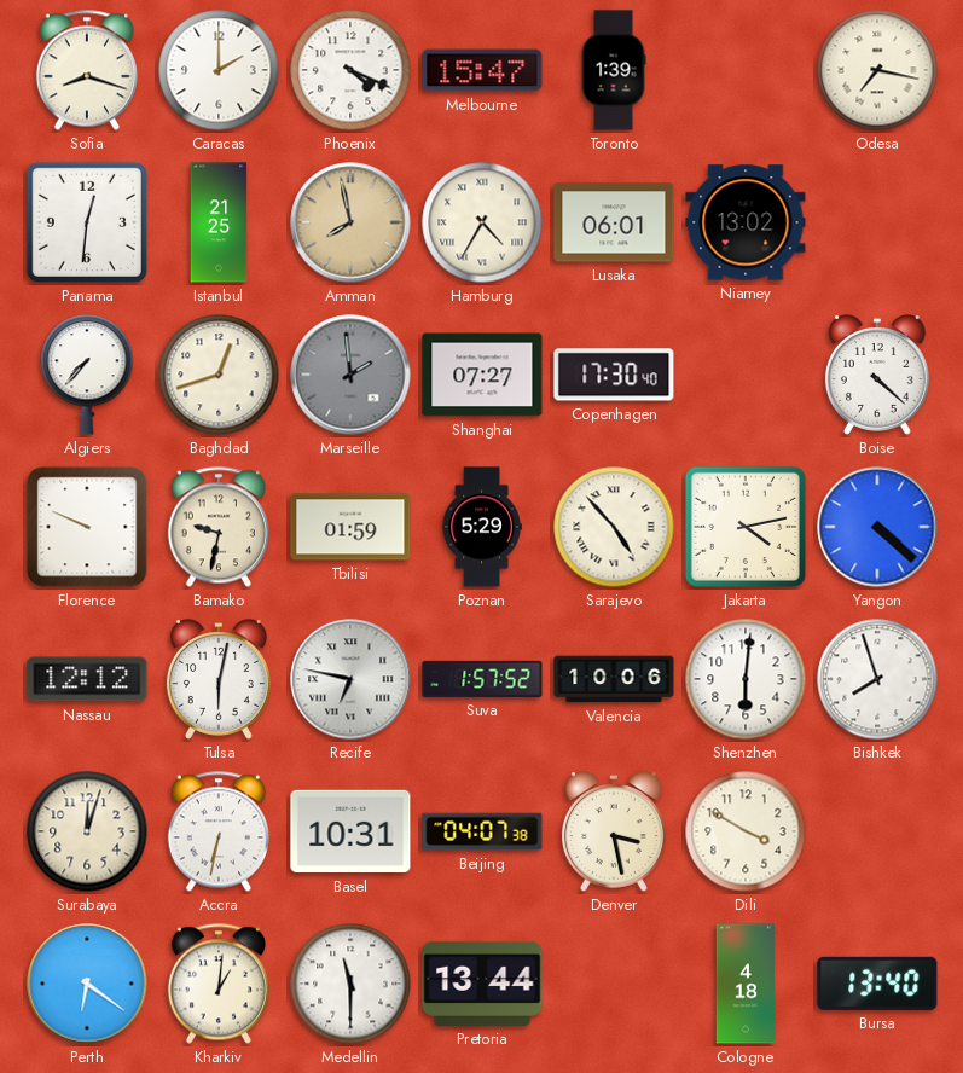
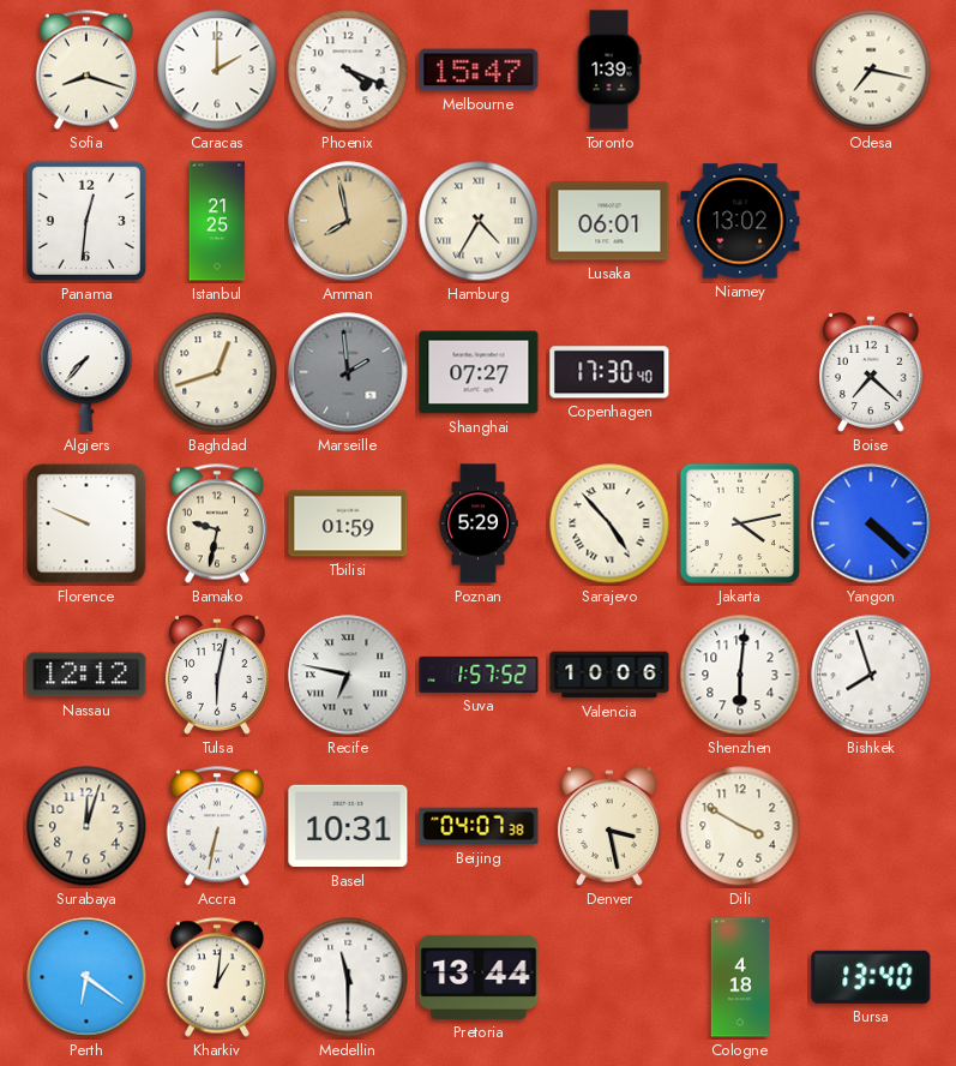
Boise: 4:22 -> 7:22 (871, 372)
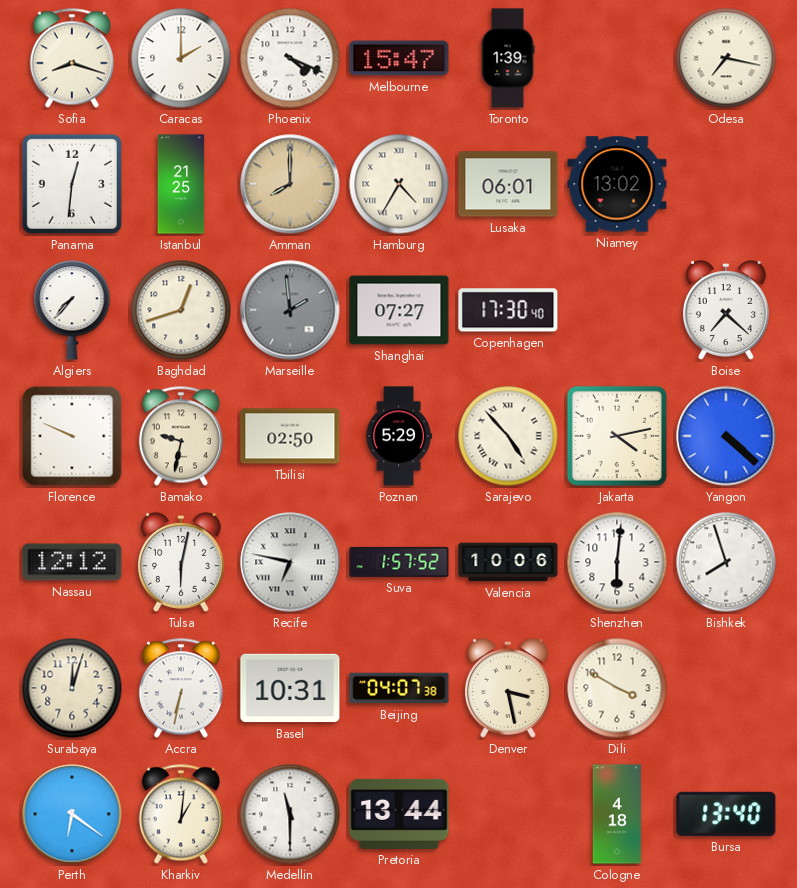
Amman: 7:58 -> 8:00 (290, 184)
Tbilisi: 01:59 -> 02:50 (290, 436)
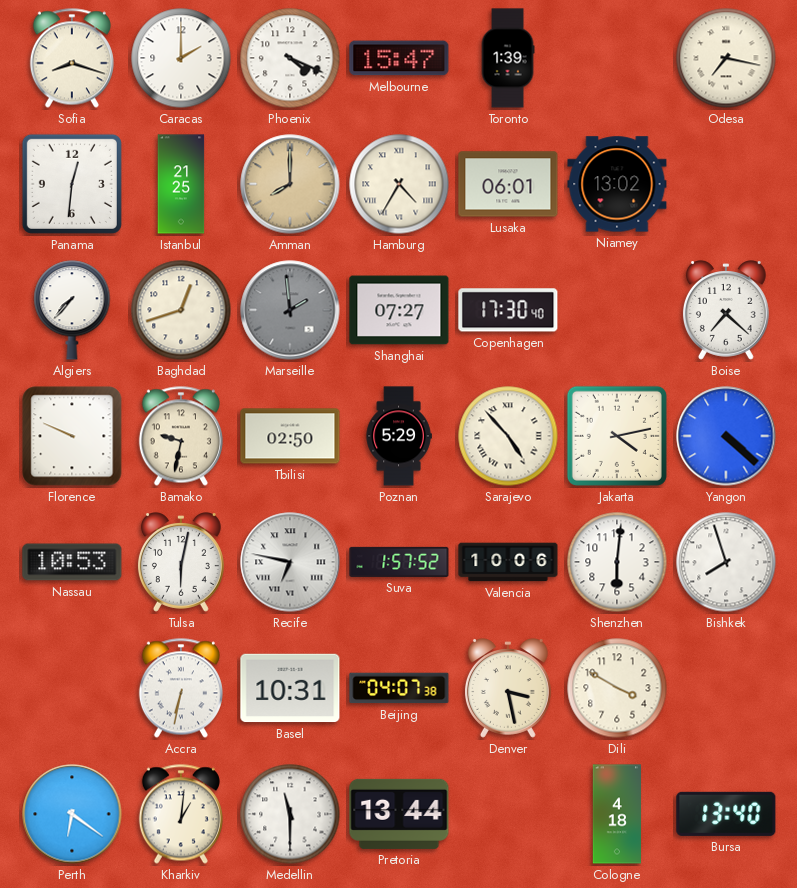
Nassau: 12:12 -> 10:53 (72, 562)
Surabaya: 12:03 -> none (72, 688)
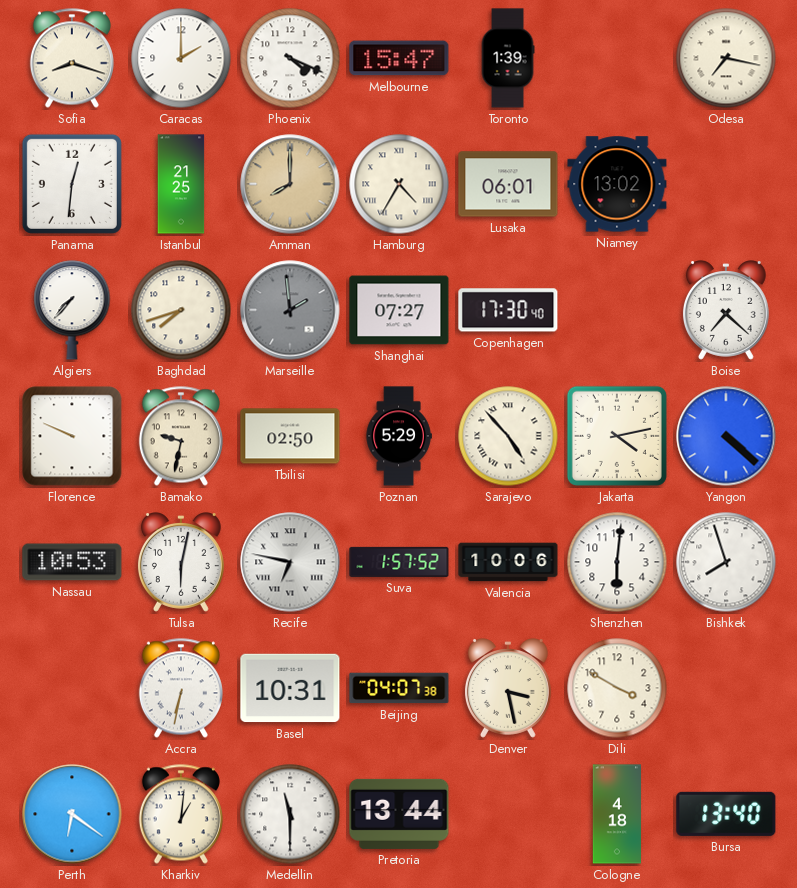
Baghdad: 12:42 -> 7:42 (181, 310)
